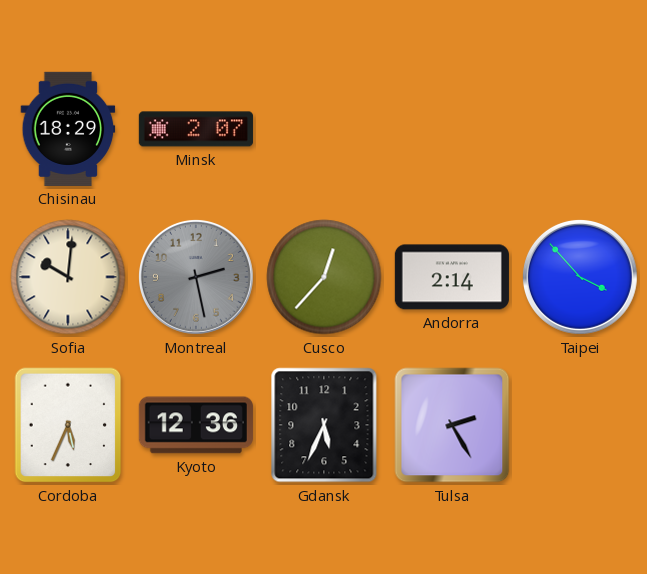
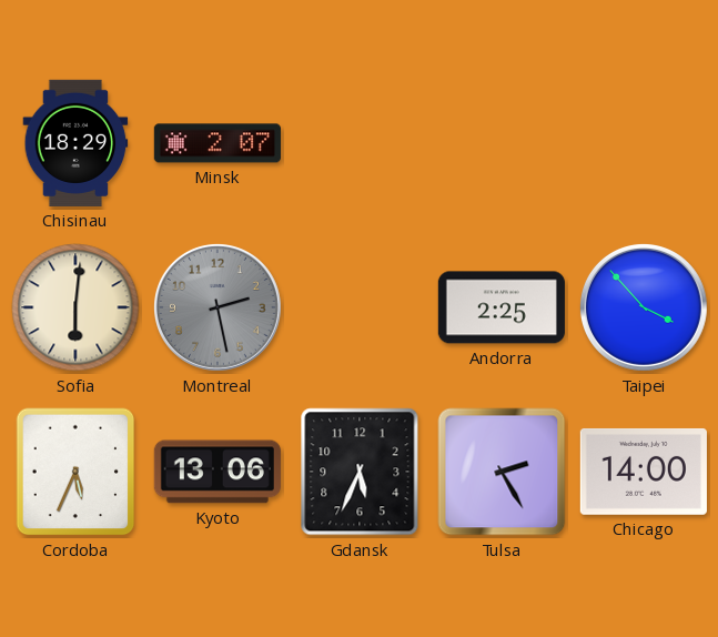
Sofia: 10:01 -> 6:01 (75, 307)
Cusco: 12:37 -> none (324, 277)
Andorra: 2:14 -> 2:25 (502, 307)
Kyoto: 12:36 -> 13:06 (218, 472)
Chicago: none -> 14:00 (644, 472)
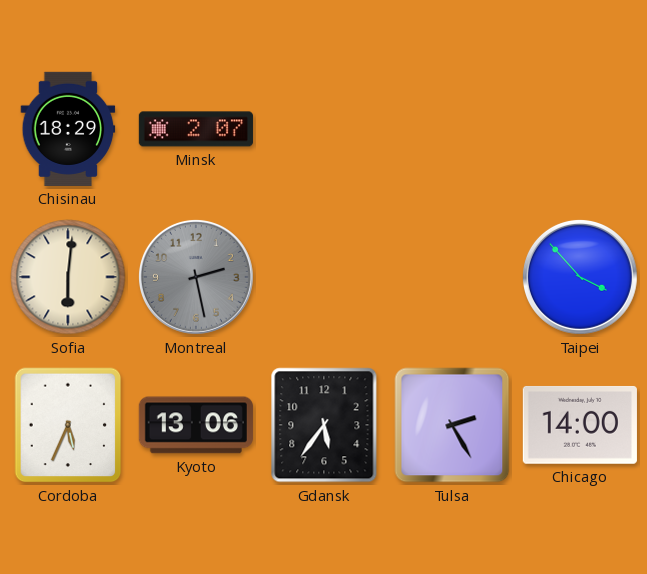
Andorra: 2:25 -> none (502, 307)
Gdansk: 5:34 -> 5:36 (324, 425)
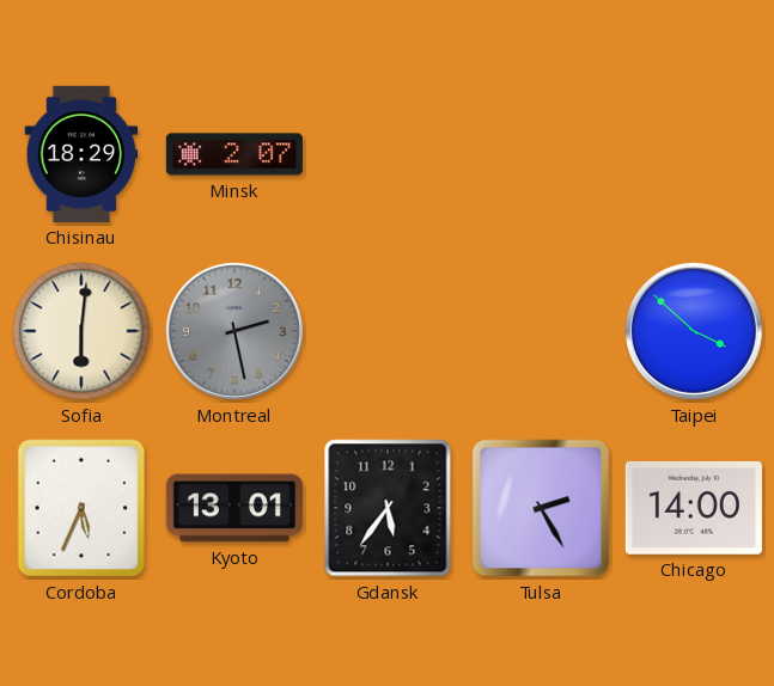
Taipei: 3:53 -> 3:52 (694, 331)
Kyoto: 13:06 -> 13:01 (234, 508)
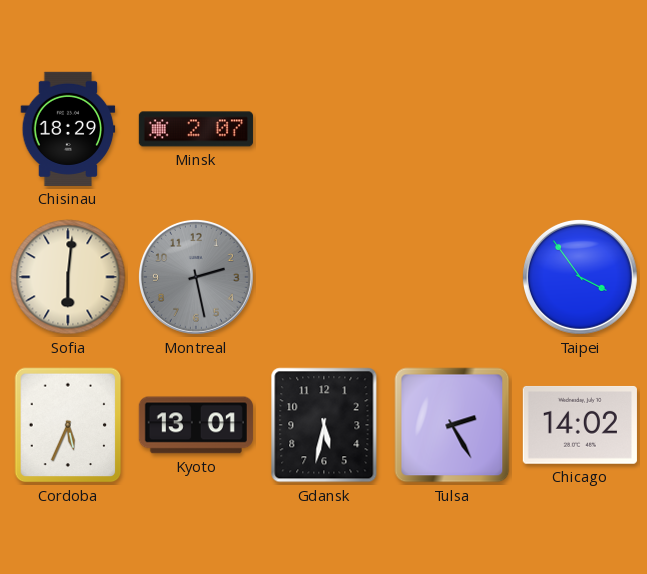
Taipei: 3:52 -> 3:54 (580, 277)
Gdansk: 5:36 -> 5:32 (324, 425)
Chicago: 14:00 -> 14:02 (580, 425)
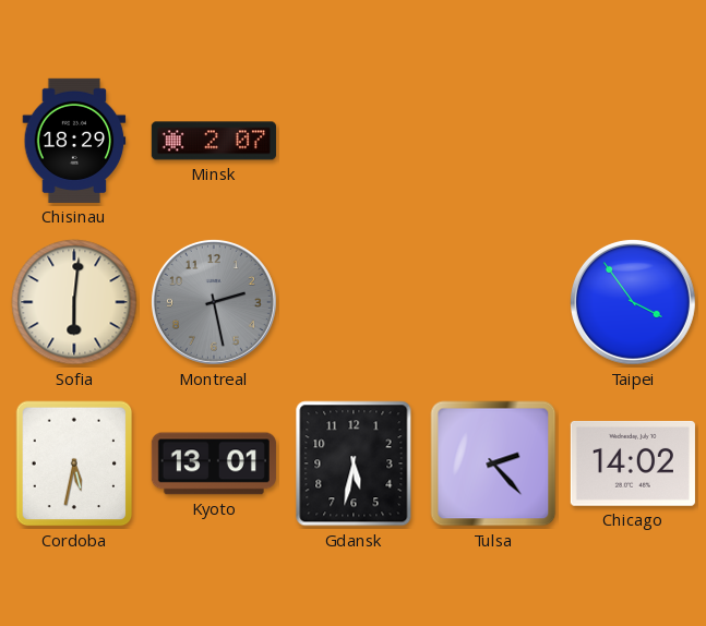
Cordoba: 5:34 -> 5:32 (74, 464)
Tulsa: 2:25 -> 2:23 (493, 464)
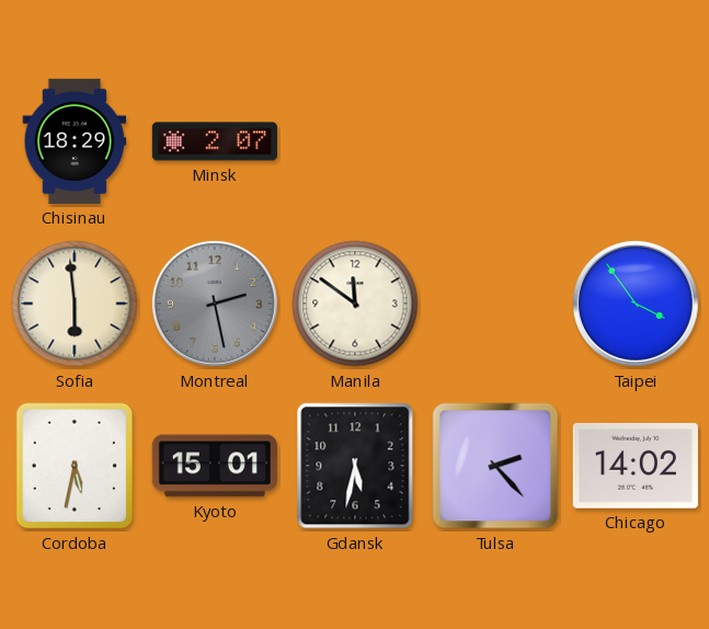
Sofia: 6:01 -> 5:59 (75, 304)
Manila: none -> 11:51 (355, 304)
Kyoto: 13:01 -> 15:01 (215, 466)
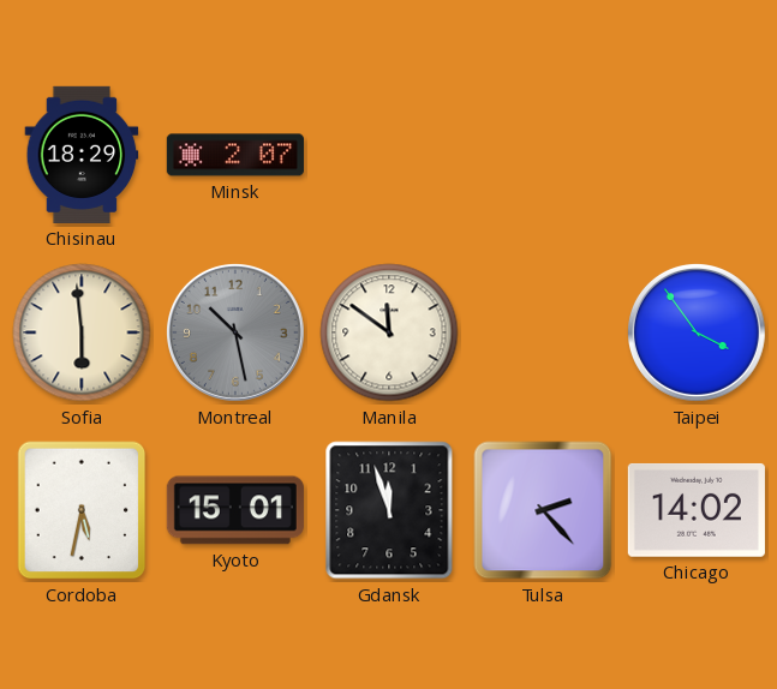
Montreal: 2:28 -> 10:28 (235, 332)
Gdansk: 5:32 -> 11:57 (389, 510)
